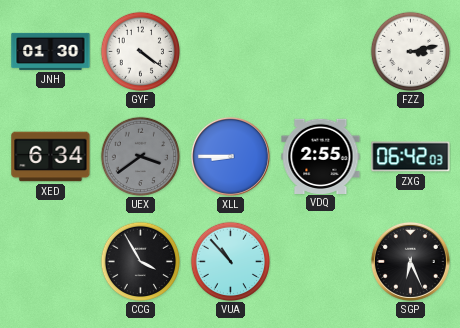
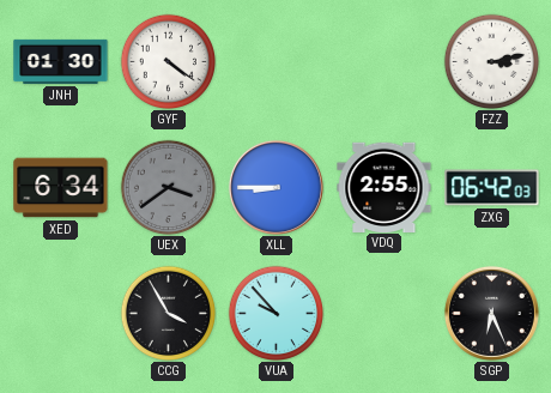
VUA: 10:53 -> 9:53 (275, 313)
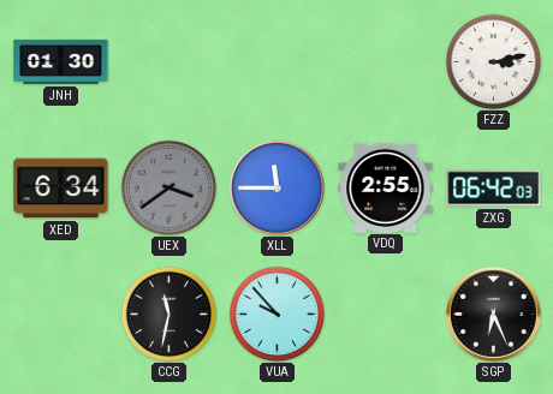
GYF: 4:21 -> none (168, 61)
XLL: 8:45 -> 11:45 (276, 187)
CCG: 3:55 -> 11:32 (168, 314)
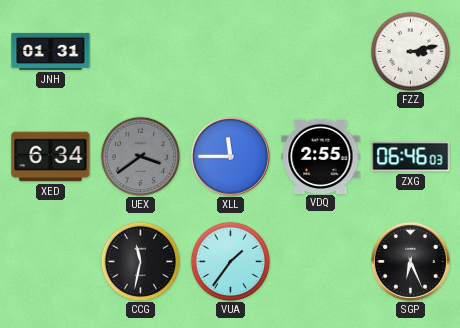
JNH: 01:30 -> 01:31 (51, 51)
ZXG: 06:42 -> 06:46 (411, 157)
VUA: 9:53 -> 1:36 (230, 261)
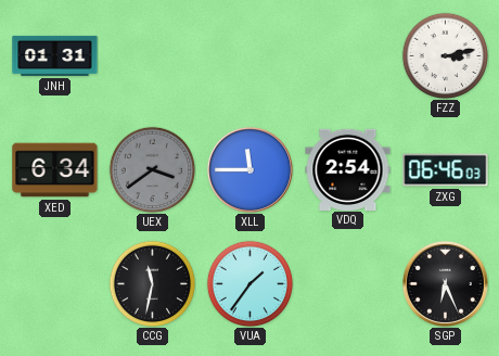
VDQ: 2:55 -> 2:54 (348, 169)
